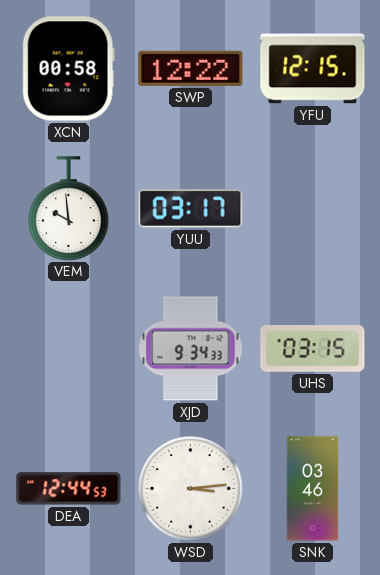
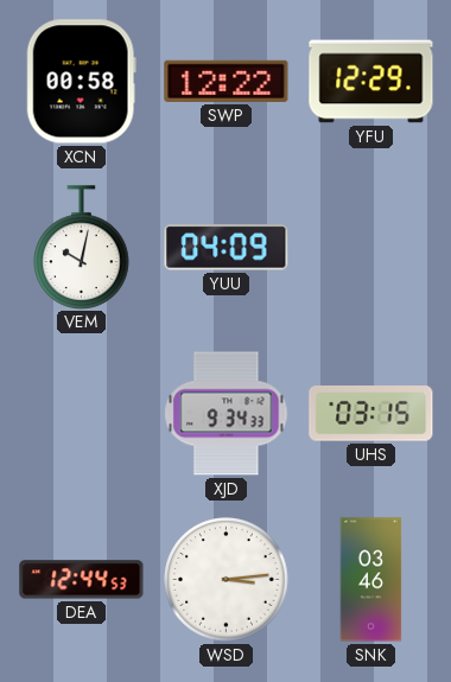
YFU: 12:15 -> 12:29 (371, 82)
VEM: 9:59 -> 10:02 (82, 247)
YUU: 03:17 -> 04:09 (227, 248)
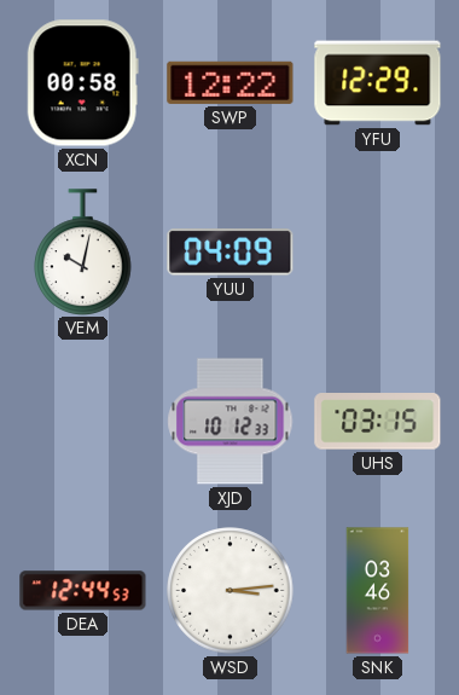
XJD: 9:34 -> 10:12 (231, 422)
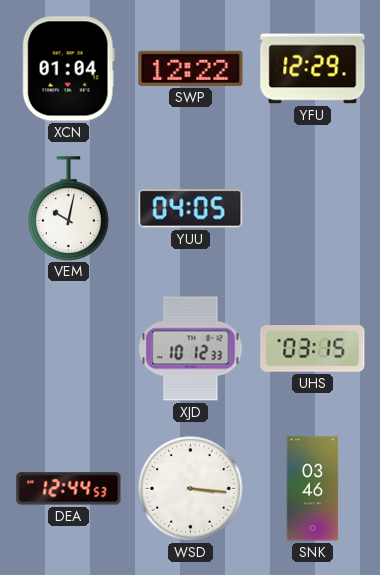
XCN: 00:58 -> 01:04 (68, 69)
YUU: 04:09 -> 04:05 (191, 209)
WSD: 3:14 -> 3:16 (191, 489)
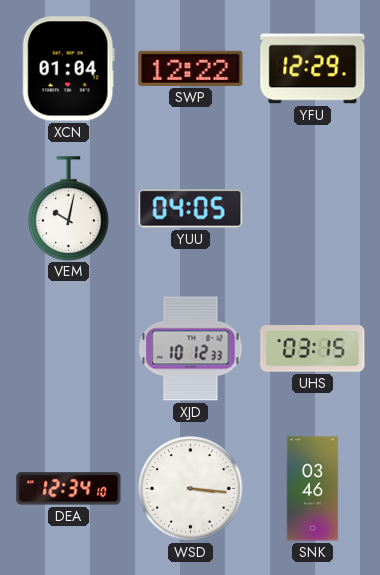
DEA: 12:44 -> 12:34 (69, 489)
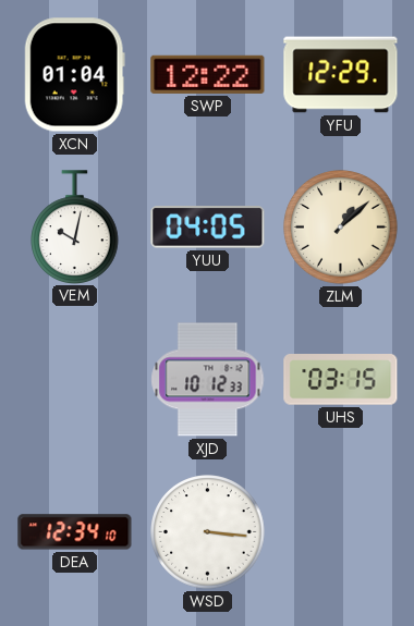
ZLM: none -> 1:08 (341, 228)
SNK: 03:46 -> none (313, 489)
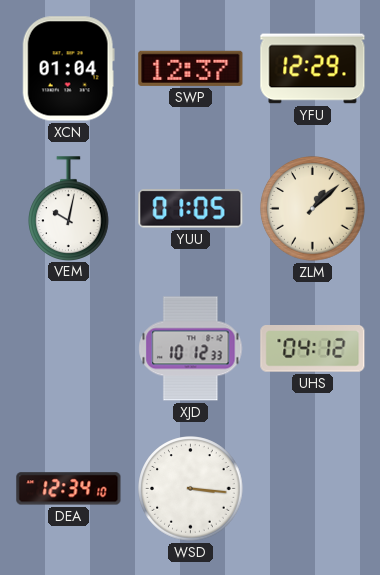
SWP: 12:22 -> 12:37 (191, 68)
YUU: 04:05 -> 01:05 (191, 209)
UHS: 03:15 -> 04:12 (313, 349)
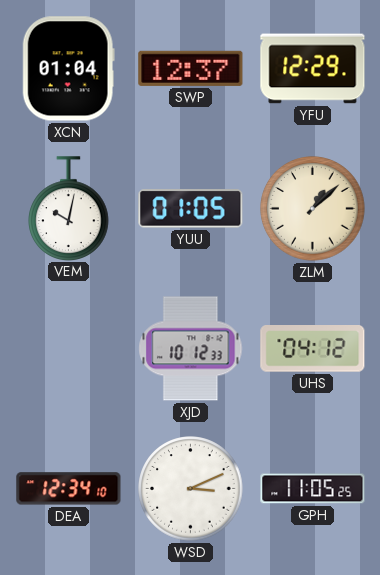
WSD: 3:16 -> 3:11 (191, 489)
GPH: none -> 11:05 (313, 489)
